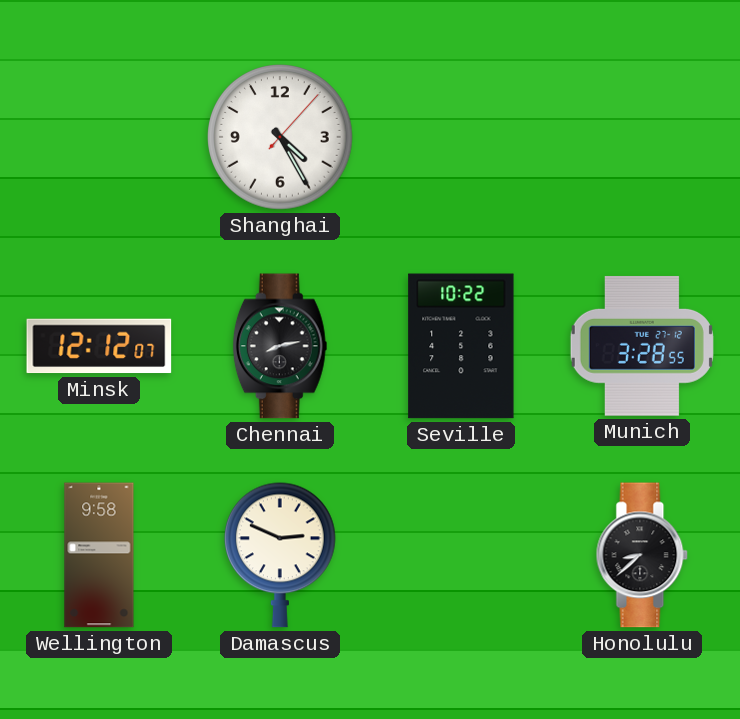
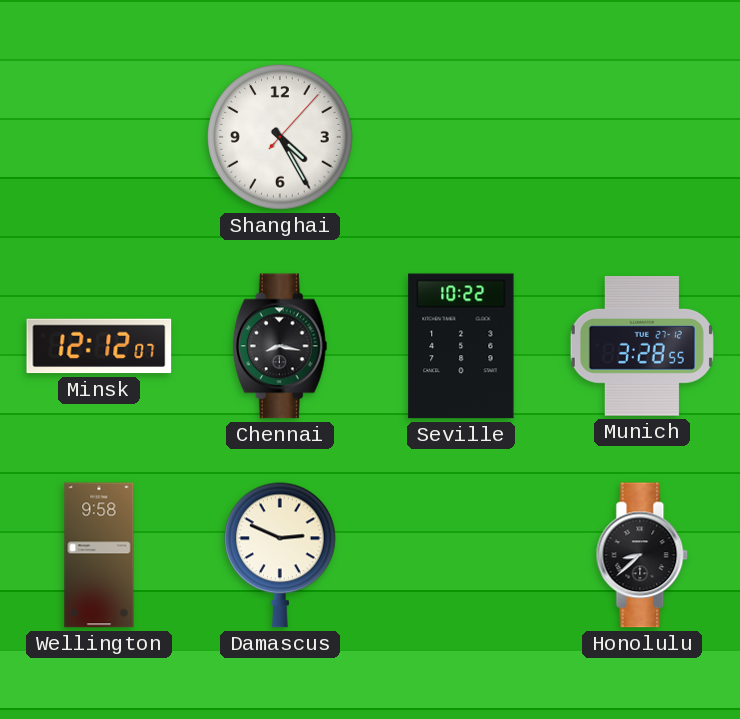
Chennai: 8:13 -> 8:17 (280, 346)
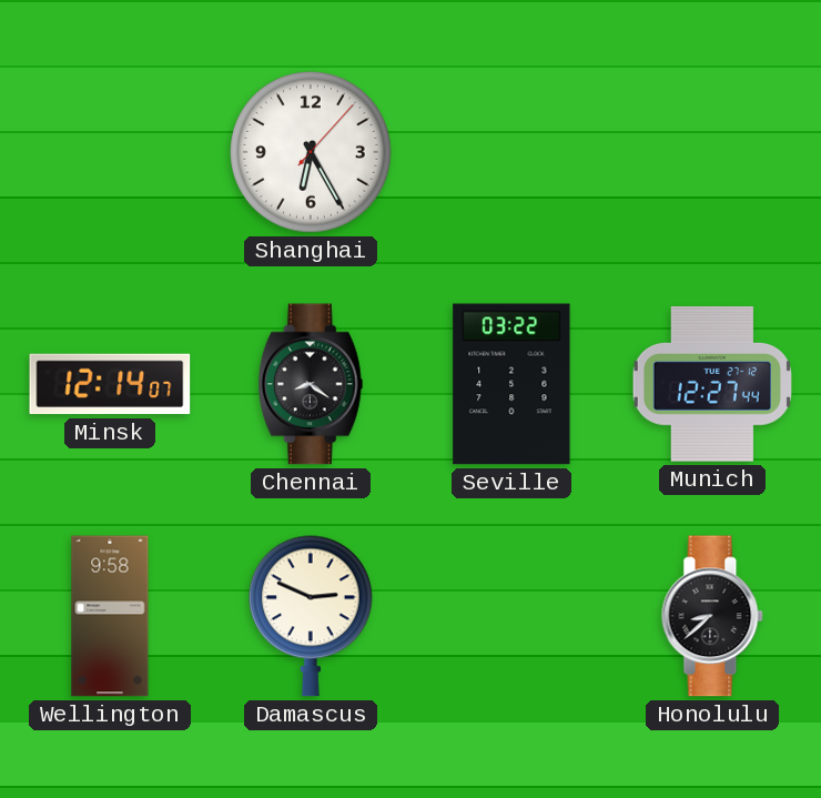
Shanghai: 4:25 -> 6:25 (311, 152)
Minsk: 12:12 -> 12:14 (110, 384)
Chennai: 8:17 -> 8:21 (311, 384)
Seville: 10:22 -> 03:22 (511, 384)
Munich: 3:28 -> 12:27 (712, 384)
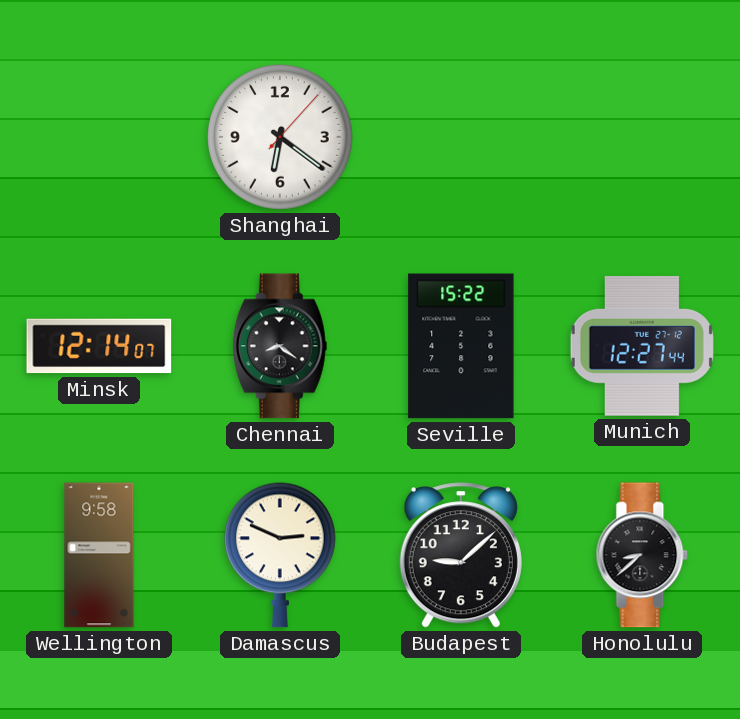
Shanghai: 6:25 -> 6:21 (280, 137)
Seville: 03:22 -> 15:22 (461, 346)
Budapest: none -> 9:08 (461, 555)
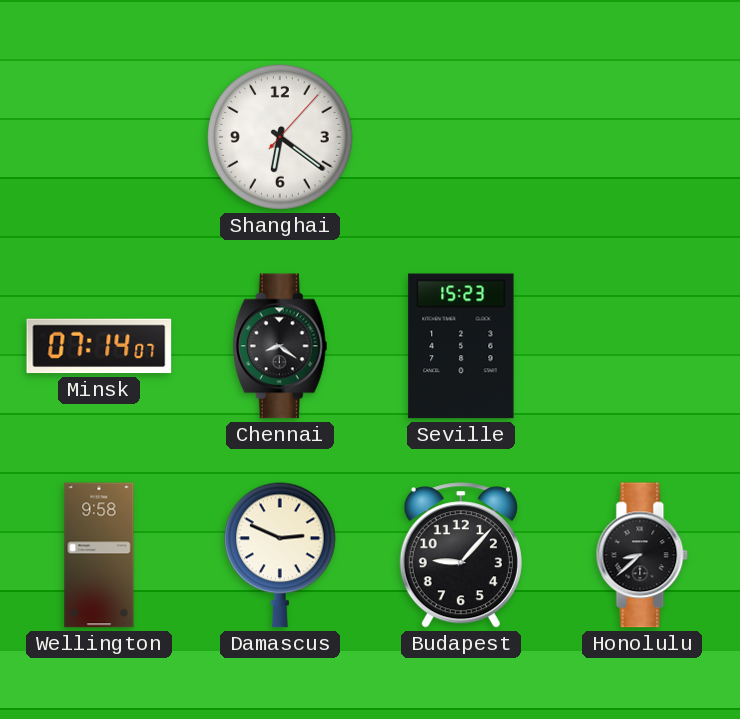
Minsk: 12:14 -> 07:14 (99, 346)
Seville: 15:22 -> 15:23 (461, 346)
Munich: 12:27 -> none (642, 346)
Budapest: 9:08 -> 9:07 (461, 555)
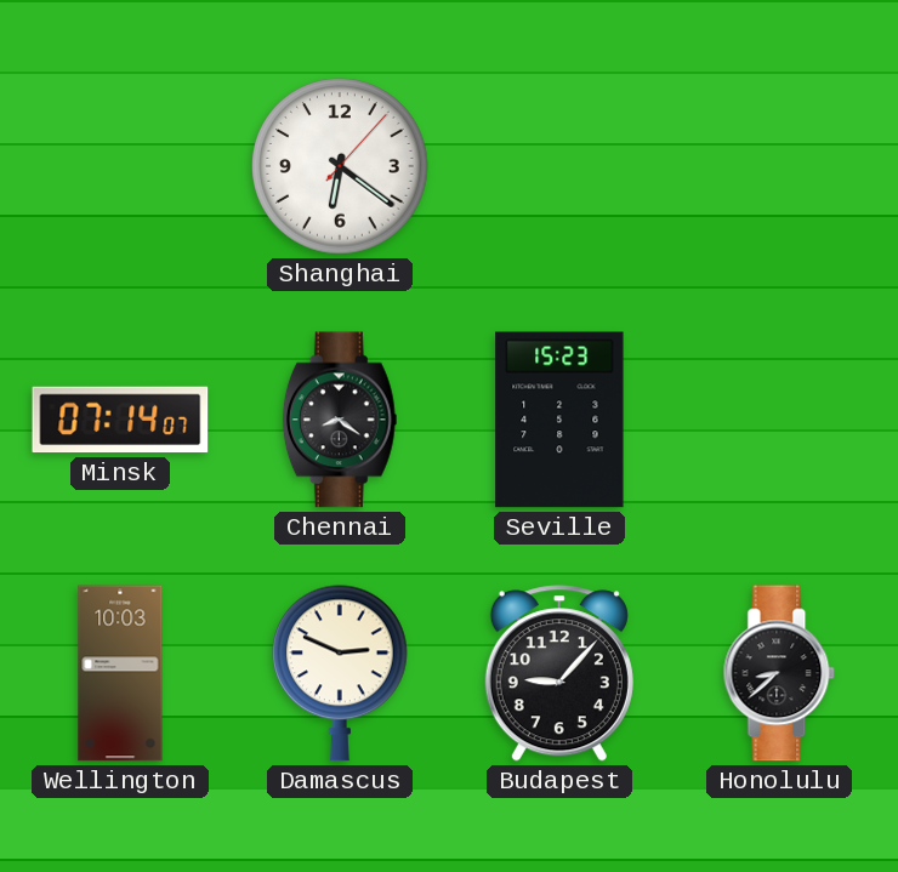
Wellington: 9:58 -> 10:03 (120, 673)
